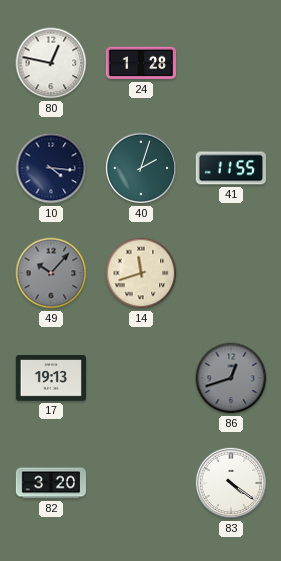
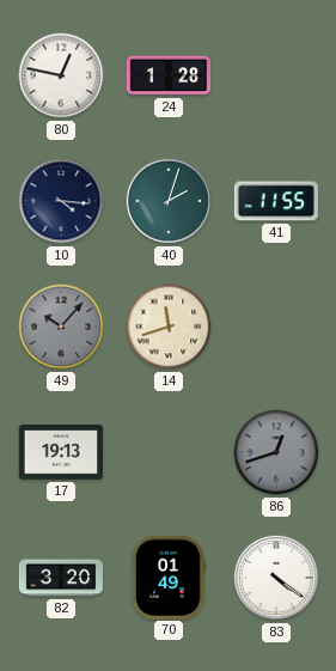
70: none -> 01:49 (167, 577)
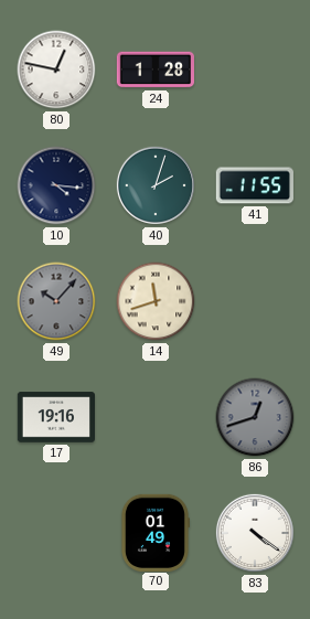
17: 19:13 -> 19:16 (55, 417)
82: 3:20 -> none (60, 578)
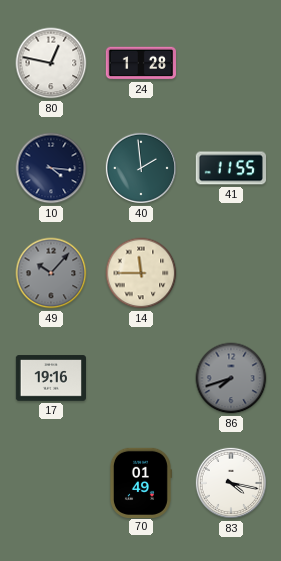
40: 2:03 -> 1:59 (141, 168)
14: 11:42 -> 11:45 (141, 273)
86: 12:42 -> 7:42 (231, 378)
83: 4:21 -> 4:17 (231, 483)
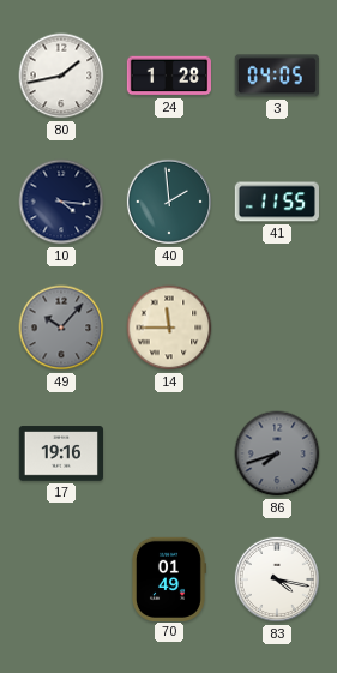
80: 12:47 -> 1:43 (61, 76)
3: none -> 04:05 (277, 76)
